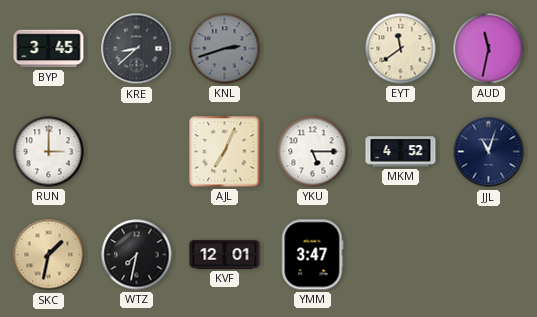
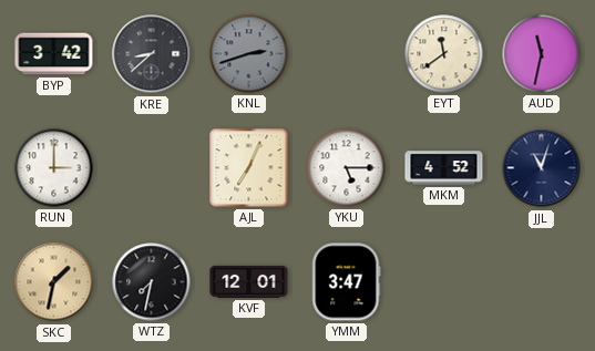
BYP: 3:45 -> 3:42 (54, 54)
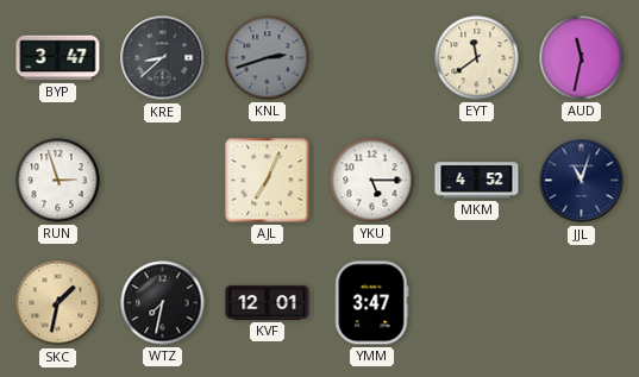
BYP: 3:42 -> 3:47 (58, 58)
RUN: 3:00 -> 2:57 (58, 181)
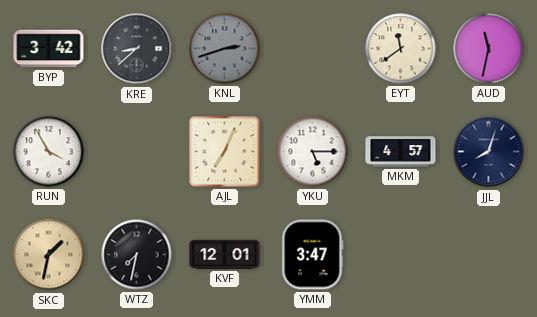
BYP: 3:47 -> 3:42 (49, 49)
RUN: 2:57 -> 3:55 (49, 152)
MKM: 4:52 -> 4:57 (401, 152)
JJL: 11:03 -> 8:03 (489, 152)
